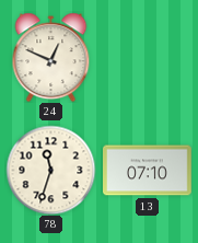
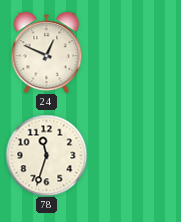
13: 07:10 -> none (148, 171)
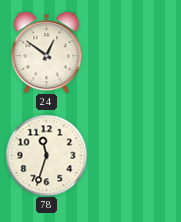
24: 12:49 -> 12:51 (47, 52)
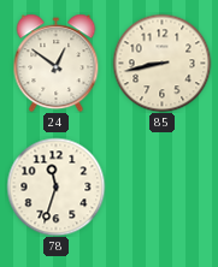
85: none -> 8:43 (161, 63)
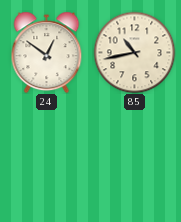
85: 8:43 -> 10:43 (134, 52)
78: 11:33 -> none (55, 186)
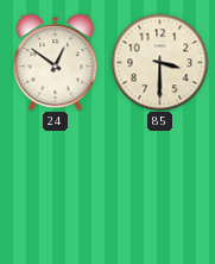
85: 10:43 -> 3:30 (159, 62)
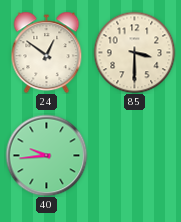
40: none -> 9:44 (46, 155)
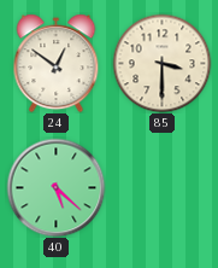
40: 9:44 -> 5:22 (55, 187)
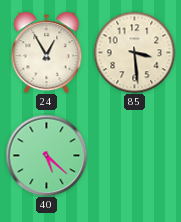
24: 12:51 -> 12:55 (47, 52)
85: 3:30 -> 3:29 (134, 52)
